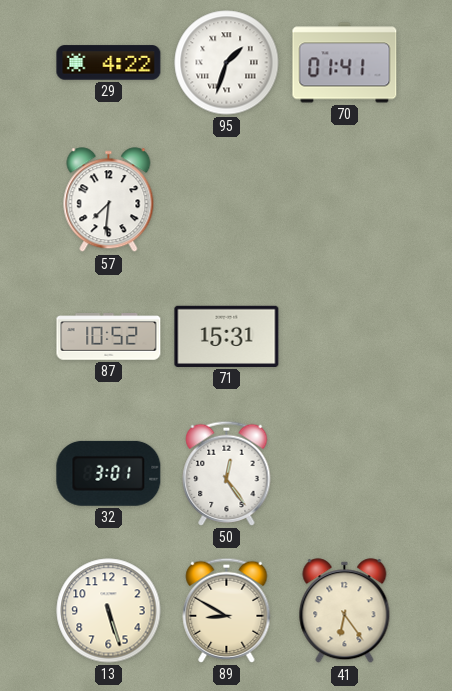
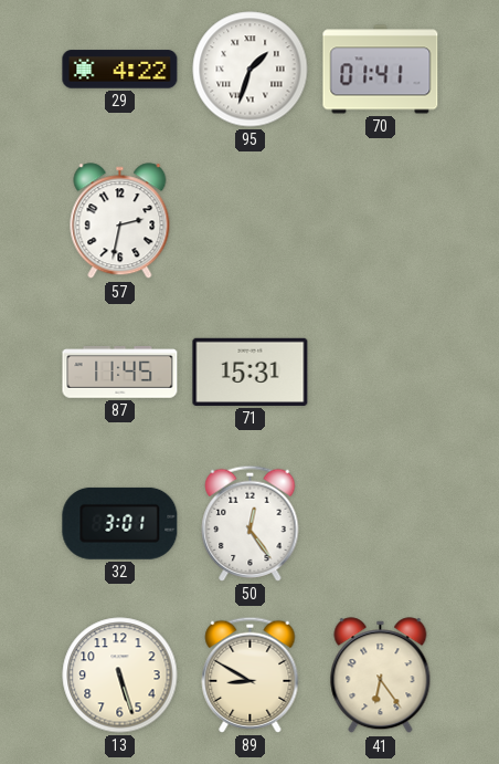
57: 7:31 -> 2:32 (120, 221)
87: 10:52 -> 11:45 (120, 373)
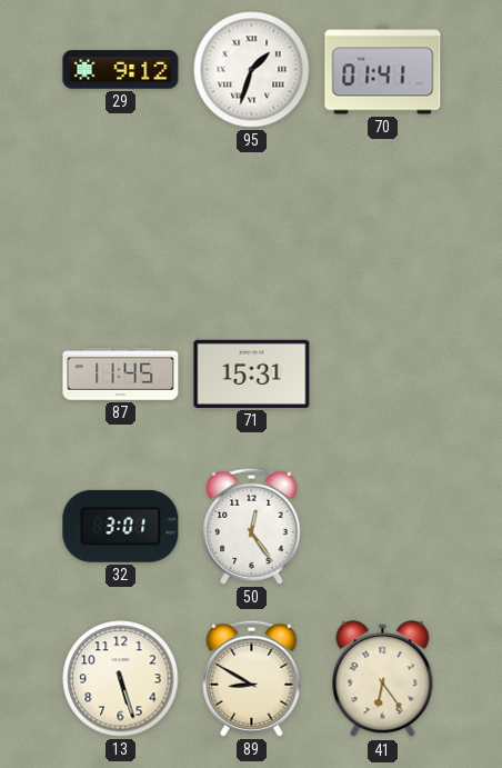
29: 4:22 -> 9:12 (121, 70)
57: 2:32 -> none (120, 221)
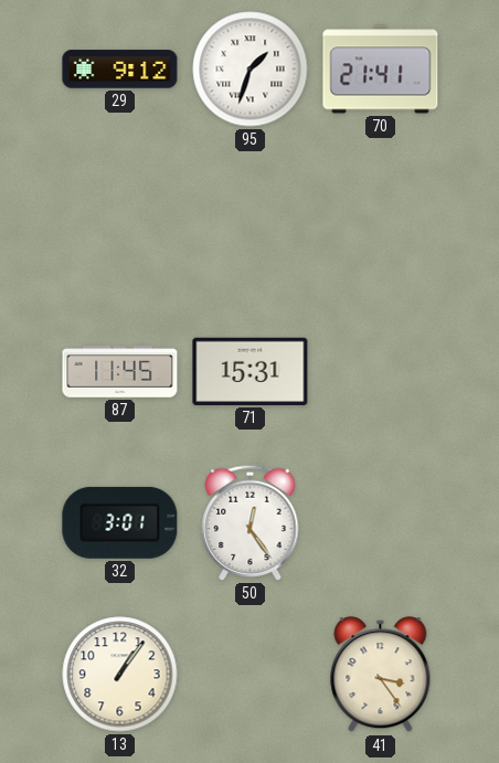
70: 01:41 -> 21:41 (381, 70)
13: 5:27 -> 1:06 (120, 675)
89: 8:50 -> none (252, 678)
41: 6:24 -> 3:24 (381, 675)
